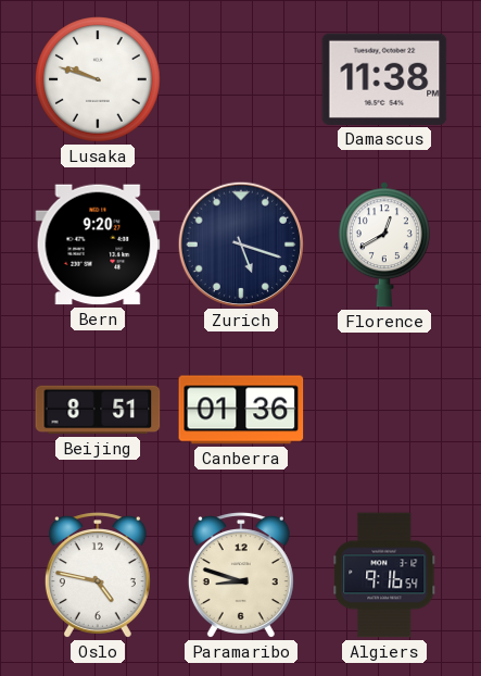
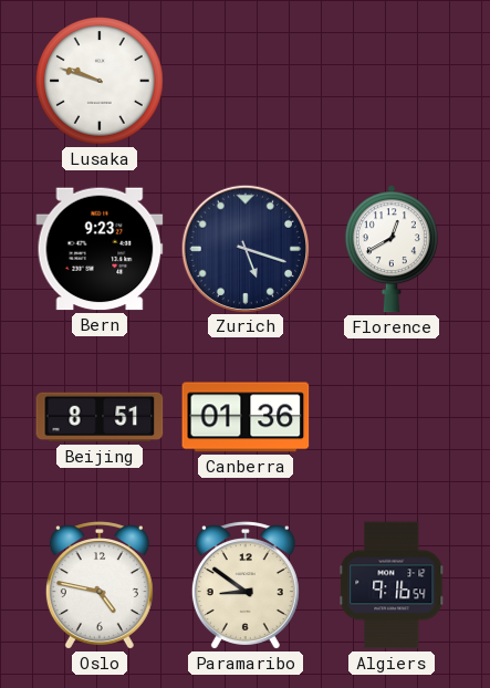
Damascus: 11:38 -> none (384, 79)
Bern: 9:20 -> 9:23 (100, 249)
Paramaribo: 8:48 -> 8:51 (246, 585)
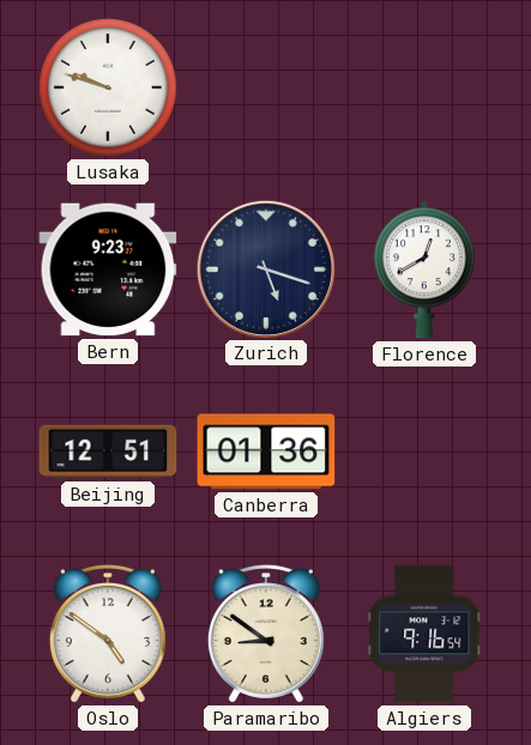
Beijing: 8:51 -> 12:51 (108, 452)
Oslo: 4:47 -> 4:51 (108, 634)
